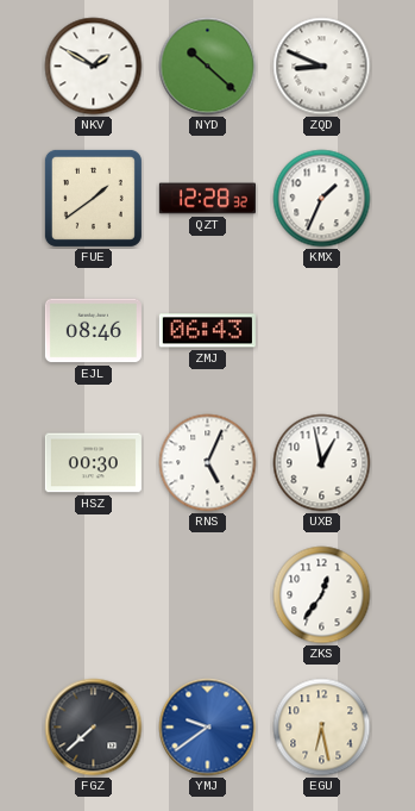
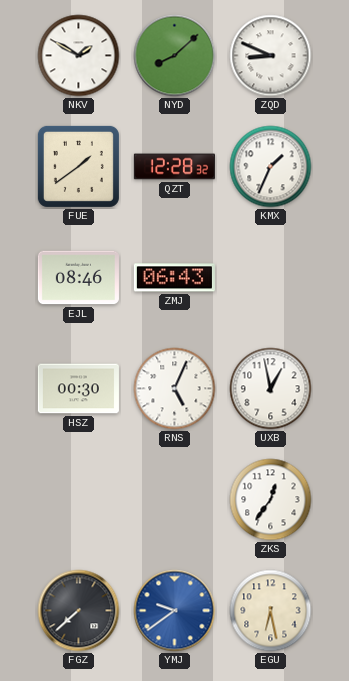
NYD: 10:22 -> 8:08 (175, 56)
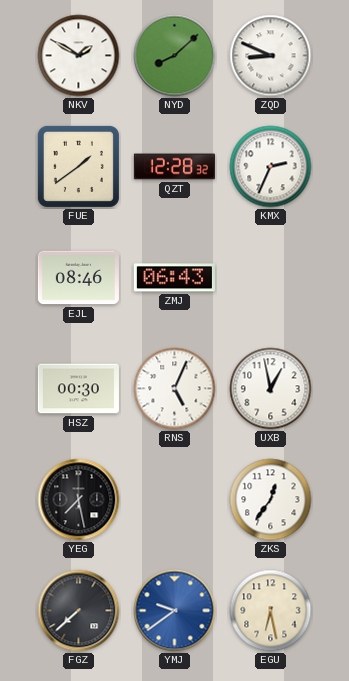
KMX: 1:34 -> 2:34 (271, 167)
YEG: none -> 7:28 (79, 500)
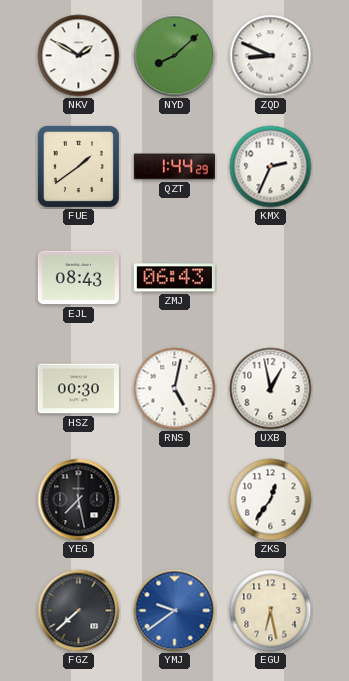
QZT: 12:28 -> 1:44 (174, 167)
EJL: 08:46 -> 08:43 (78, 278)
RNS: 5:04 -> 5:02 (175, 389)
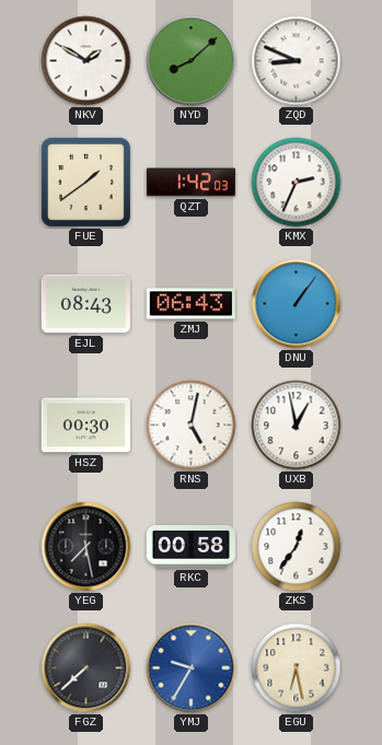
QZT: 1:44 -> 1:42 (190, 183)
DNU: none -> 1:06 (297, 304)
RKC: none -> 00:58 (190, 547)
YMJ: 9:39 -> 9:35 (192, 668)
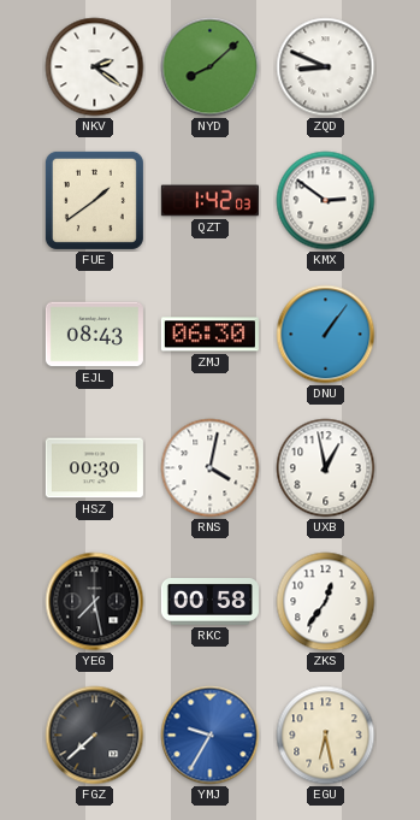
NKV: 1:50 -> 2:21 (95, 67)
KMX: 2:34 -> 2:51 (326, 201)
ZMJ: 06:43 -> 06:30 (209, 335)
RNS: 5:02 -> 4:02 (211, 468)
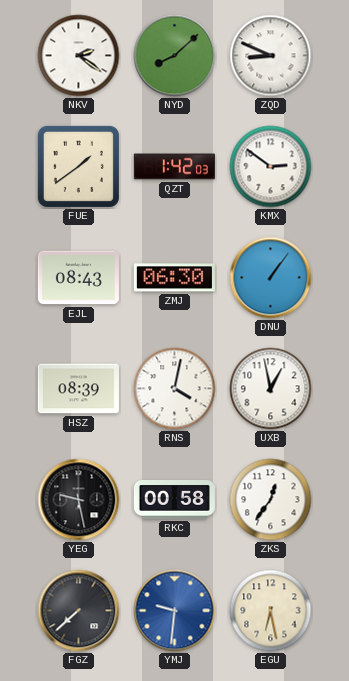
HSZ: 00:30 -> 08:39 (78, 389)
YEG: 7:28 -> 9:28 (79, 500)
YMJ: 9:35 -> 9:31 (175, 611)
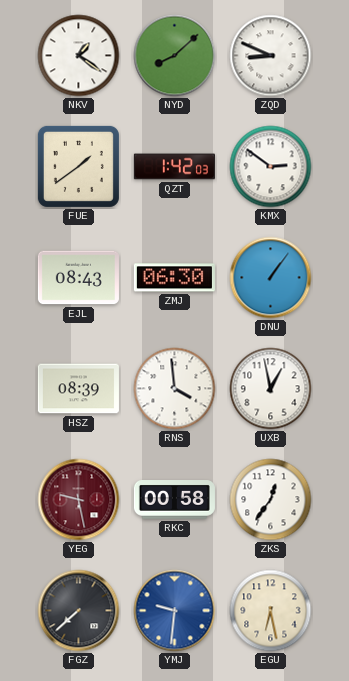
NKV: 2:21 -> 1:21 (79, 56)
RNS: 4:02 -> 3:59 (175, 389)
YEG dial: black -> burgundy (79, 500)
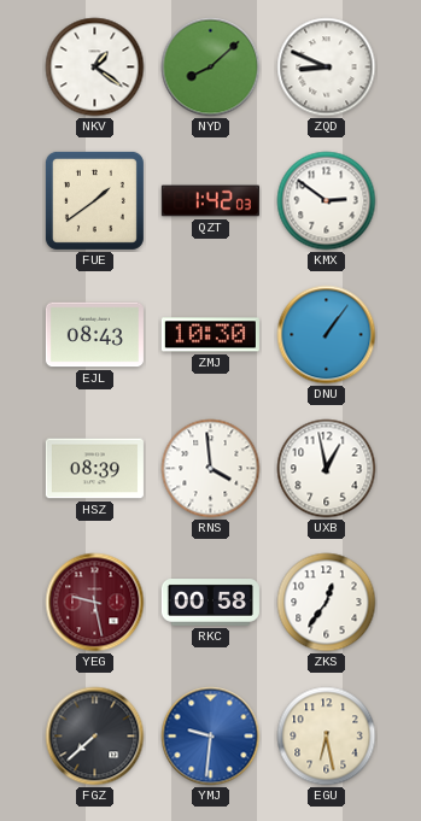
ZMJ: 06:30 -> 10:30 (210, 335)
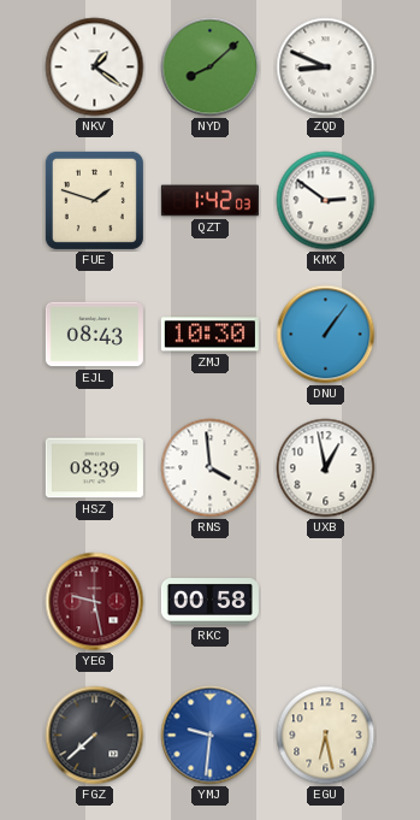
FUE: 1:39 -> 1:48 (94, 200)
ZKS: 12:36 -> none (327, 603)
